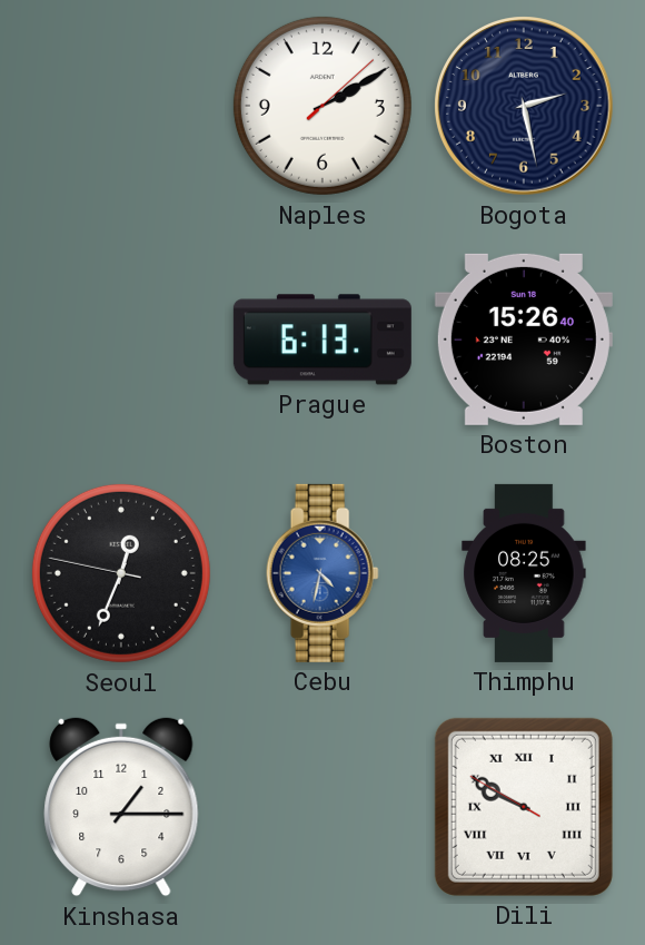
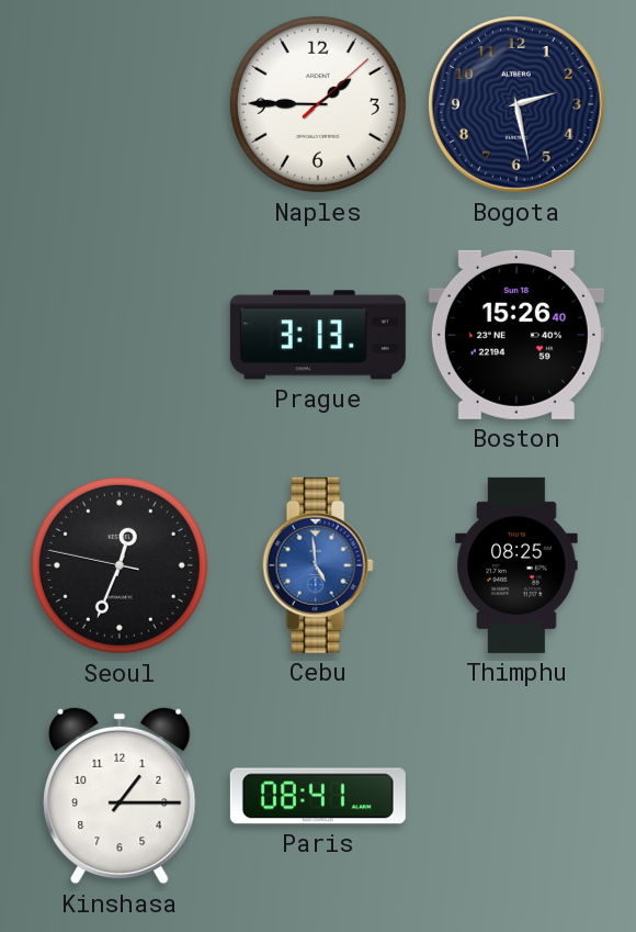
Naples: 2:10 -> 1:45 (318, 104)
Prague: 6:13 -> 3:13 (318, 335)
Cebu: 4:32 -> 4:59 (318, 565)
Paris: none -> 08:41 (318, 796)
Dili: 9:49 -> none (524, 807)
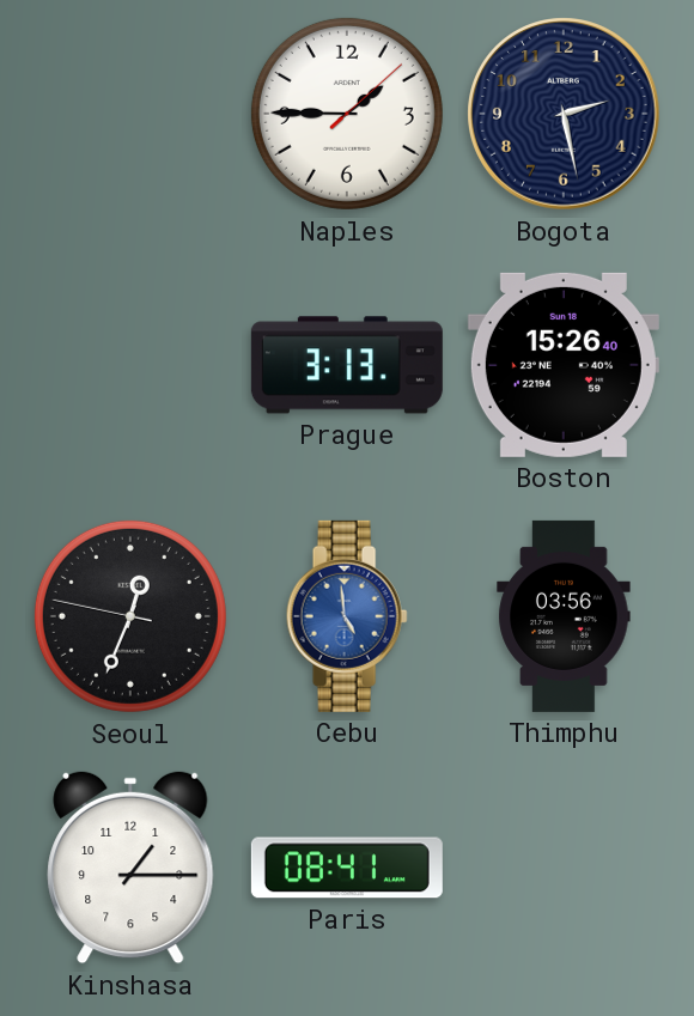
Thimphu: 08:25 -> 03:56 (564, 616)
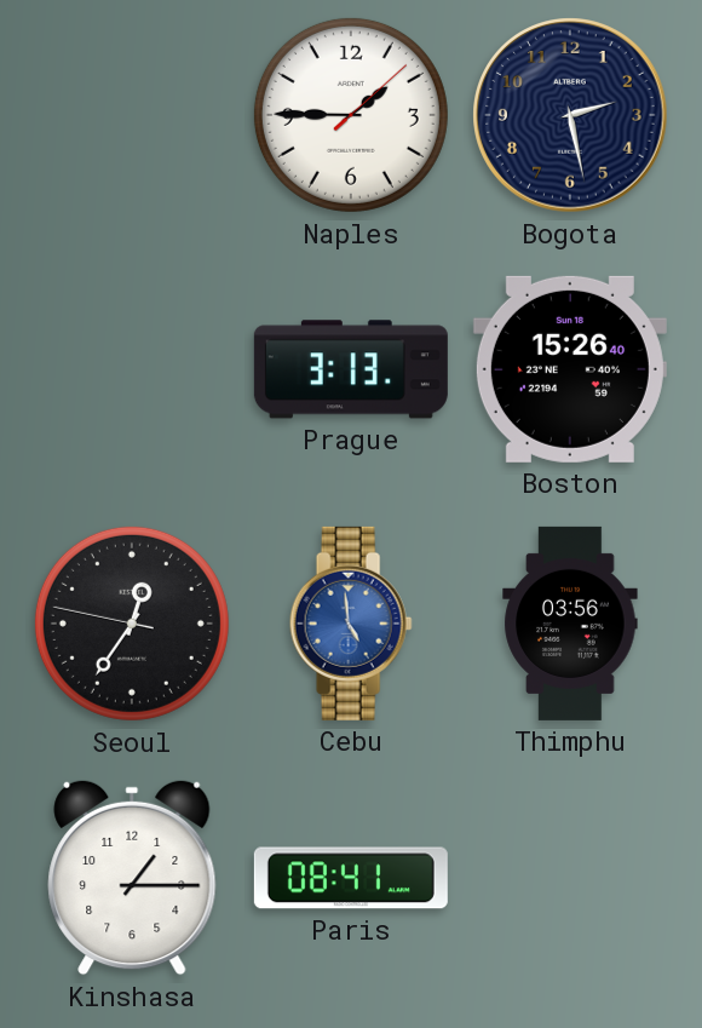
Seoul: 12:33 -> 12:35 (132, 624)
